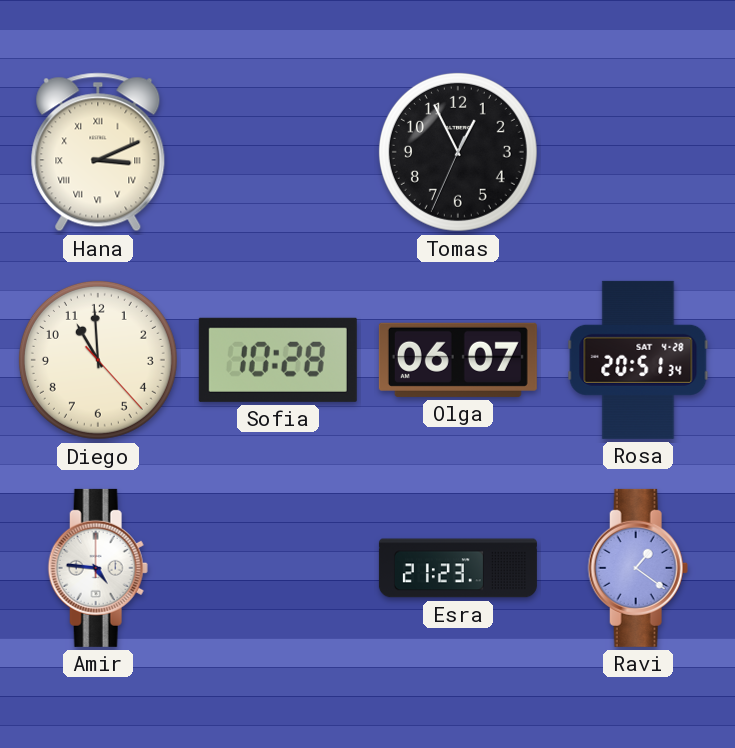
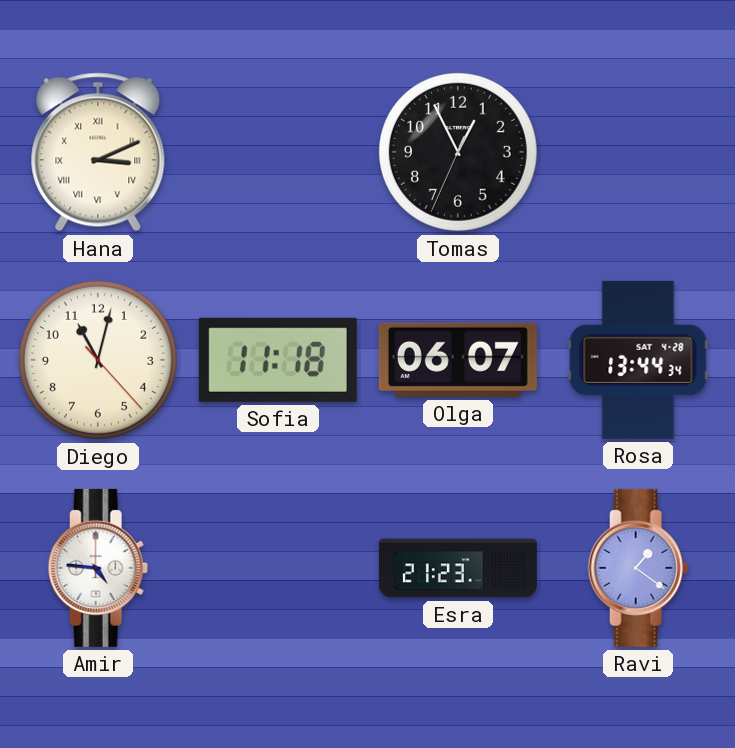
Diego: 10:59 -> 11:02 (98, 360)
Sofia: 10:28 -> 11:18 (278, 360)
Rosa: 20:51 -> 13:44 (638, 360)
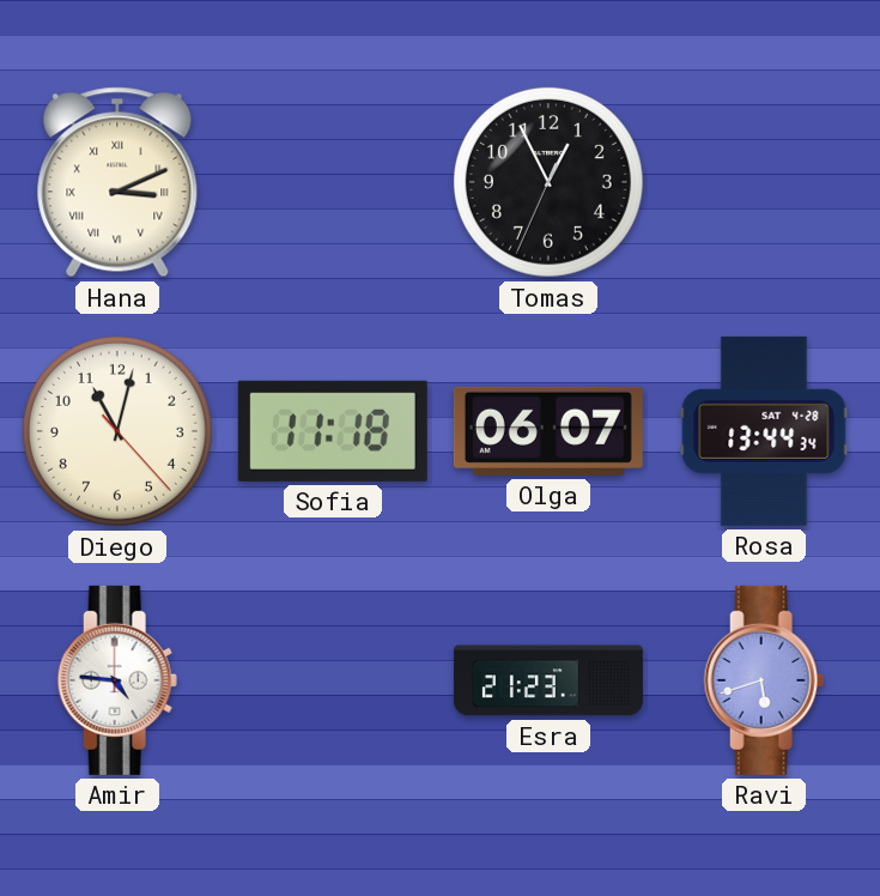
Ravi: 1:21 -> 5:42 (764, 680)
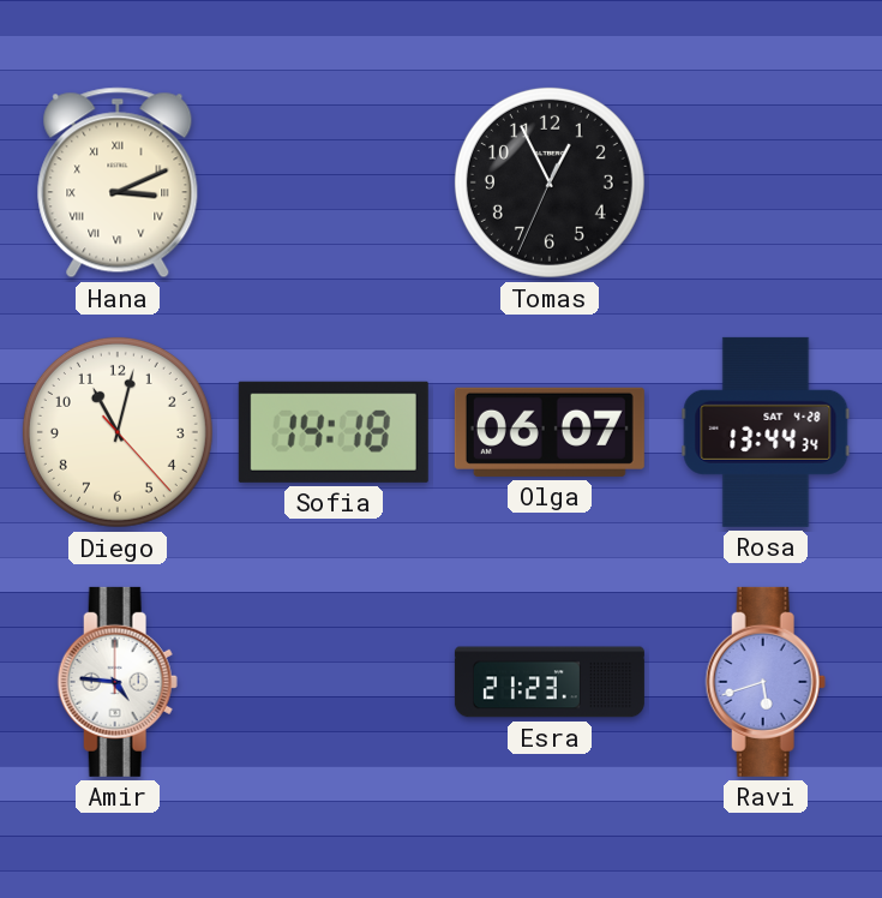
Sofia: 11:18 -> 14:18 (334, 432)
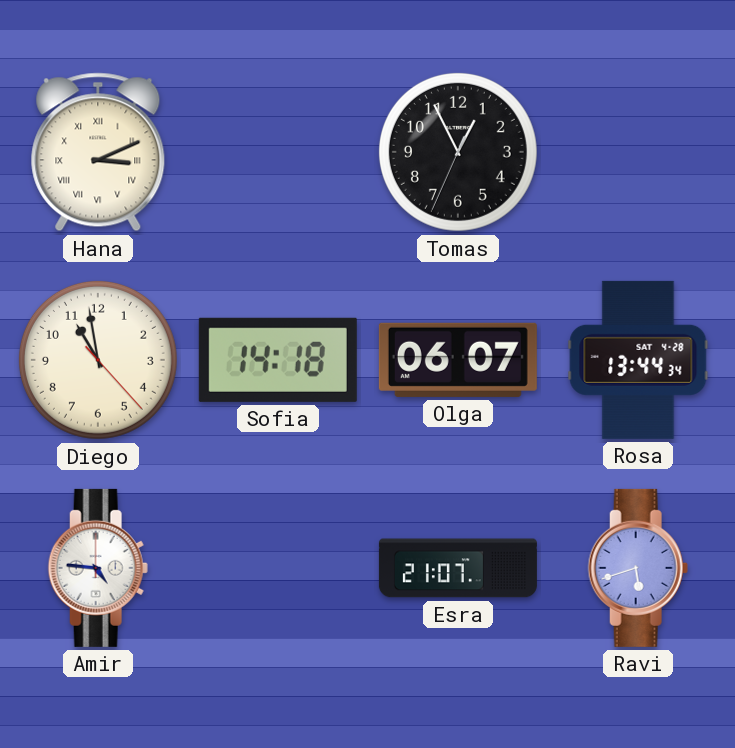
Diego: 11:02 -> 10:58 (98, 360)
Esra: 21:23 -> 21:07 (458, 568)
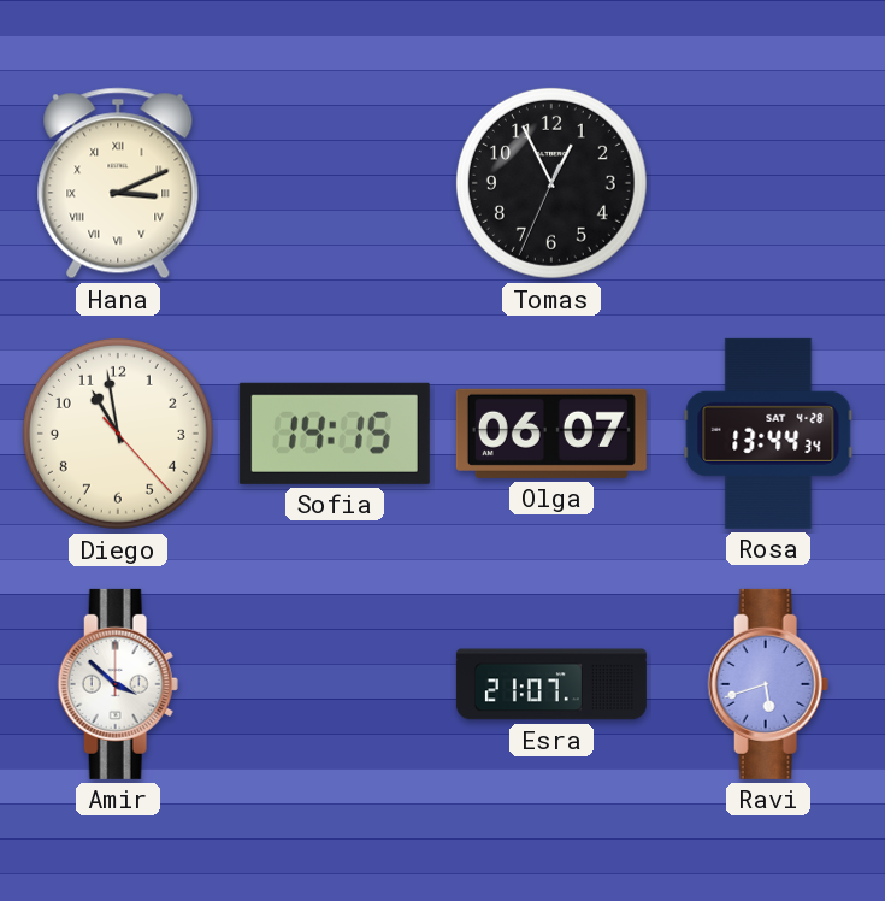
Sofia: 14:18 -> 14:15 (335, 434)
Amir: 4:46 -> 3:52 (118, 684)
